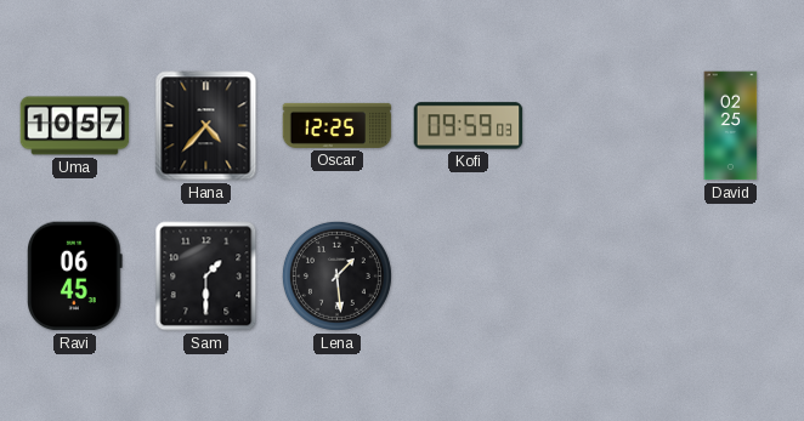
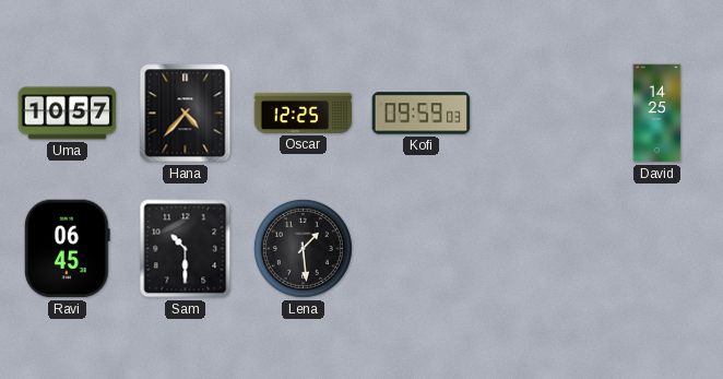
David: 02:25 -> 14:25 (657, 114)
Sam: 1:30 -> 10:30 (186, 249)
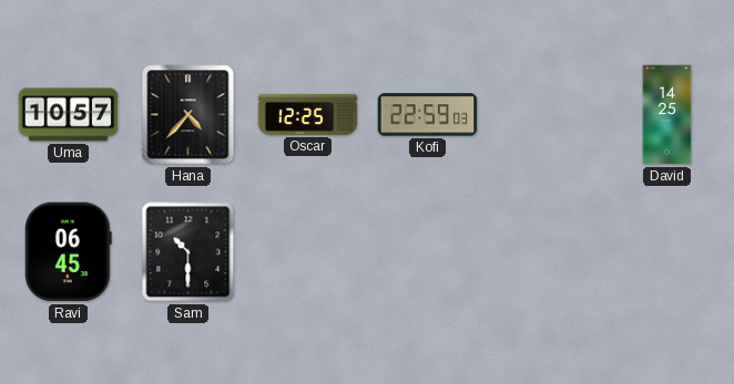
Kofi: 09:59 -> 22:59 (428, 115)
Lena: 1:29 -> none (303, 248)
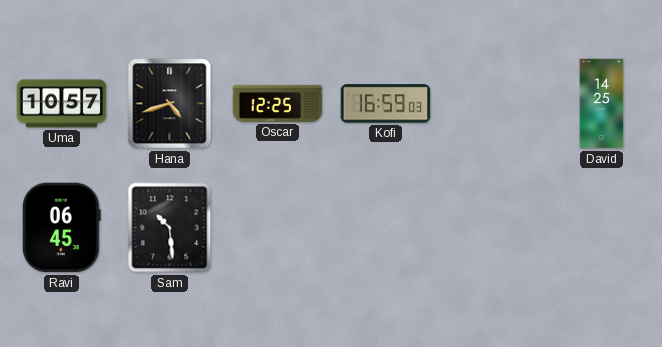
Hana: 4:37 -> 4:42 (170, 104)
Kofi: 22:59 -> 16:59 (386, 104)
Sam: 10:30 -> 10:29 (170, 228)
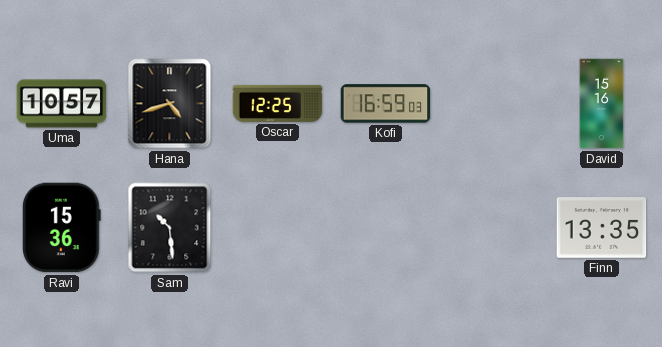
David: 14:25 -> 15:16 (602, 104)
Ravi: 06:45 -> 15:36 (62, 228)
Finn: none -> 13:35 (602, 228)
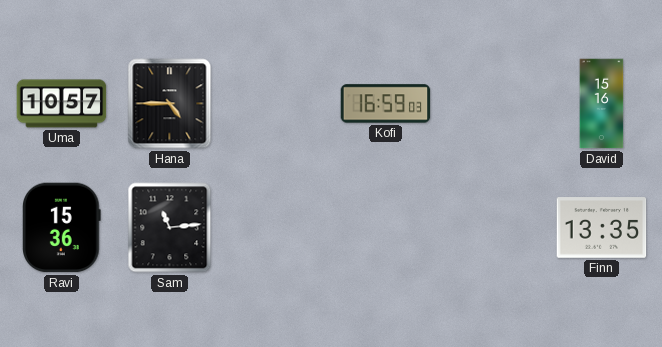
Hana: 4:42 -> 4:45 (170, 104)
Oscar: 12:25 -> none (278, 103)
Sam: 10:29 -> 11:14 (170, 228)
